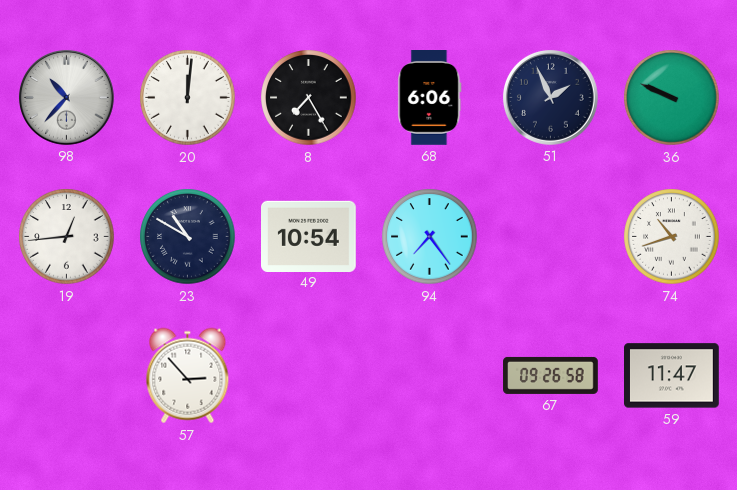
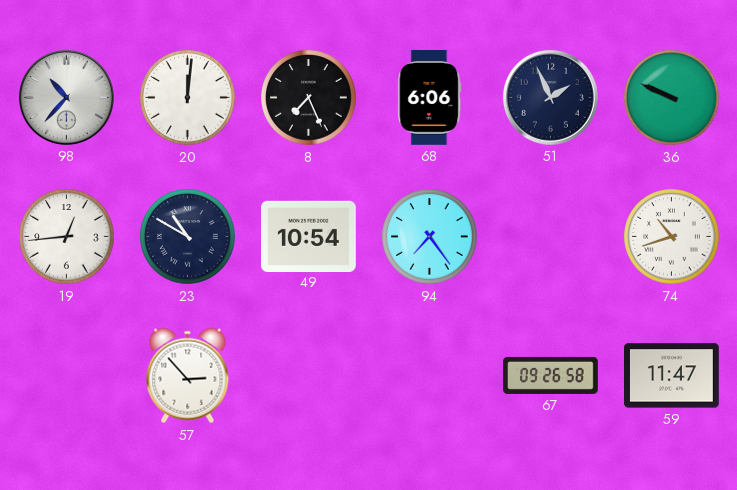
8: 7:25 -> 7:26 (309, 98)
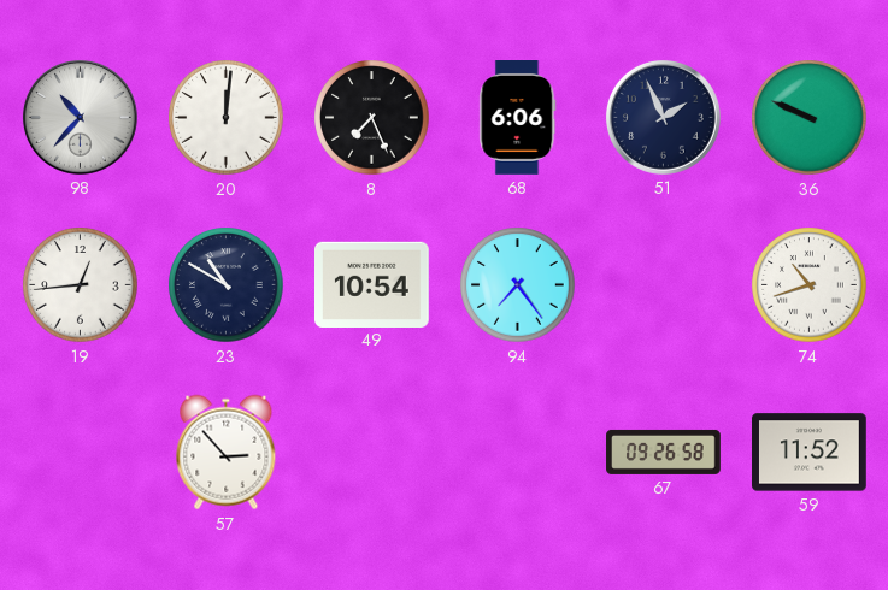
59: 11:47 -> 11:52 (810, 453)
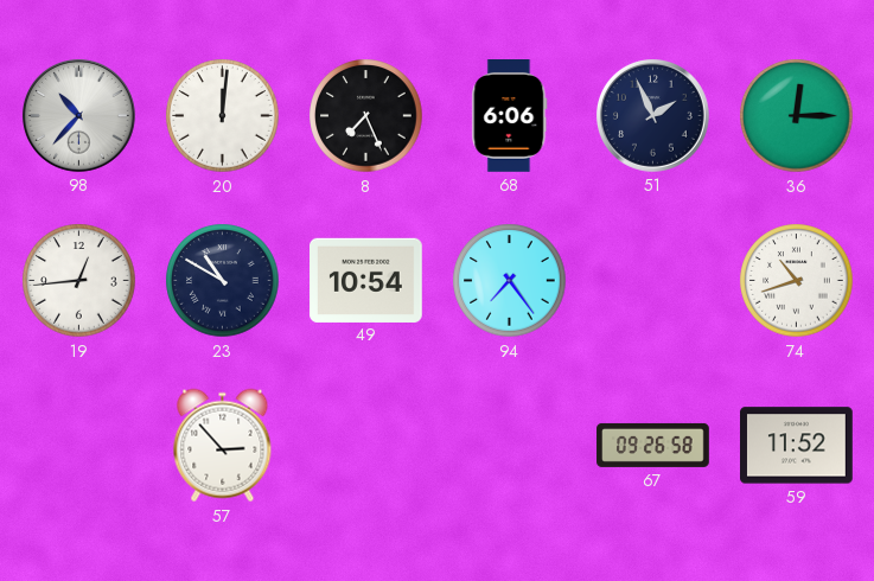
36: 9:49 -> 12:15 (797, 116)
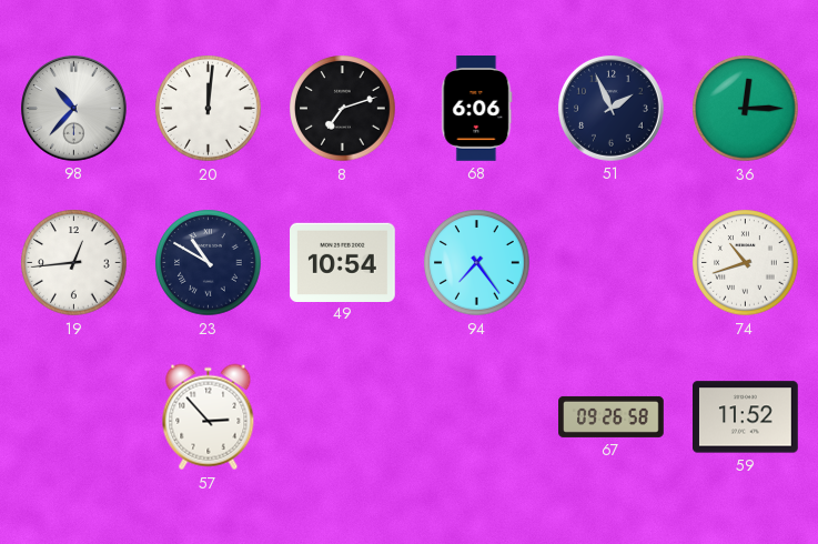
8: 7:26 -> 7:12 (343, 109)
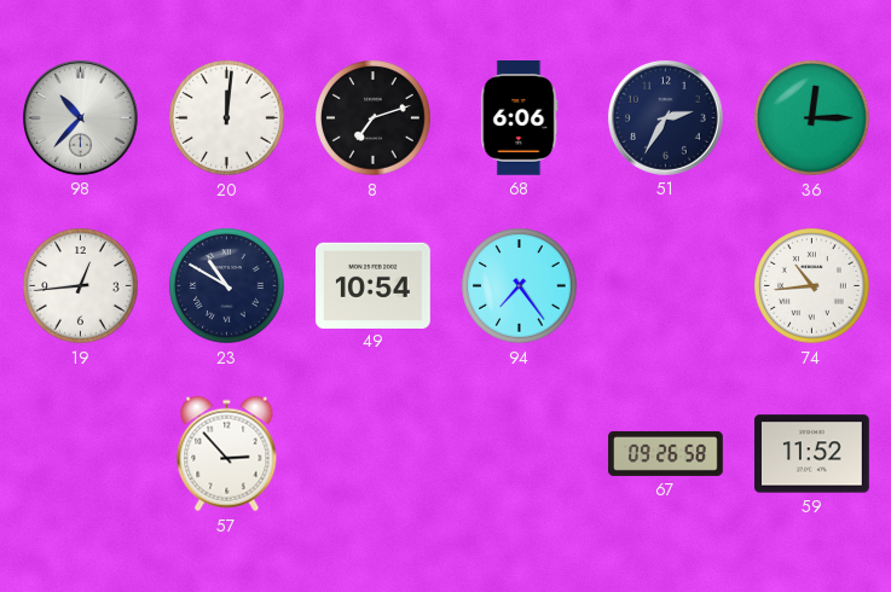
51: 1:56 -> 2:35 (665, 117)
74: 10:42 -> 10:44 (812, 286)
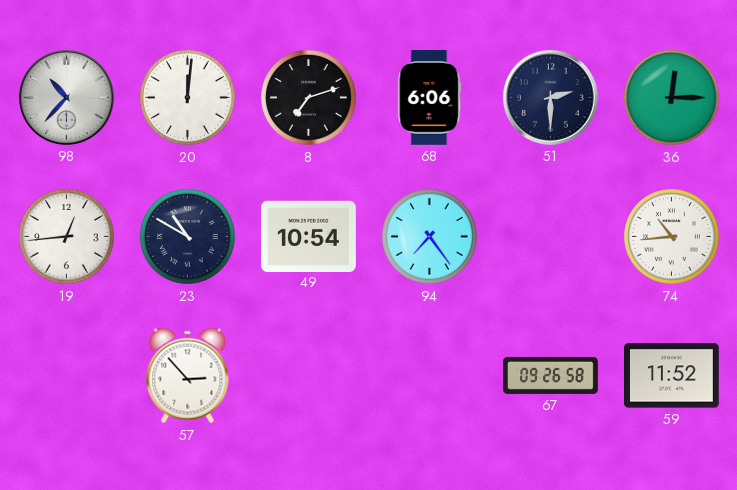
51: 2:35 -> 2:30 (550, 97)
